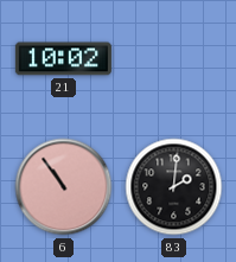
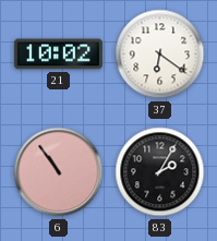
37: none -> 6:21 (160, 55)
83: 2:01 -> 2:05 (160, 172)
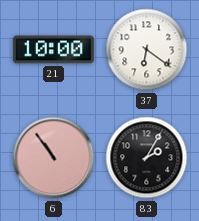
21: 10:02 -> 10:00 (53, 50)
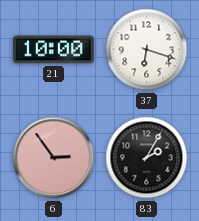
37: 6:21 -> 6:18 (147, 50)
6: 10:54 -> 2:54 (54, 158)
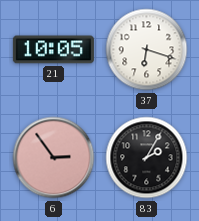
21: 10:00 -> 10:05 (53, 50)
